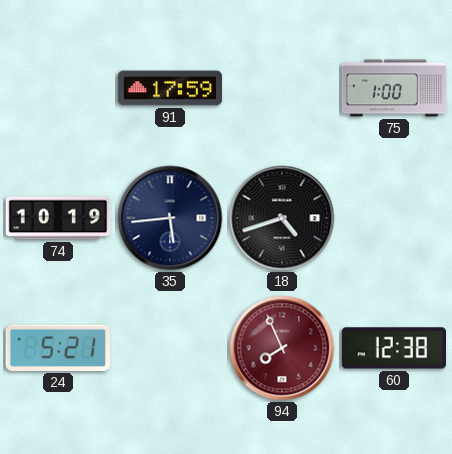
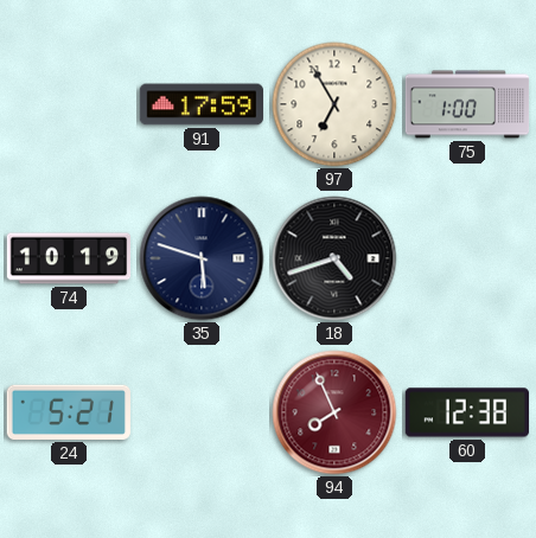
97: none -> 6:55 (334, 104)
35: 5:44 -> 5:48 (202, 258)
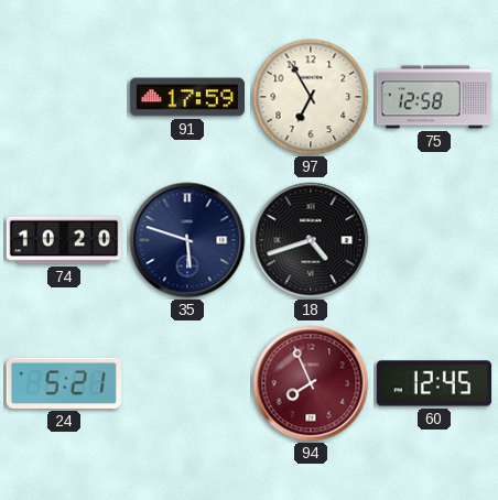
75: 1:00 -> 12:58 (434, 97)
74: 10:19 -> 10:20 (64, 240)
60: 12:38 -> 12:45 (433, 383)
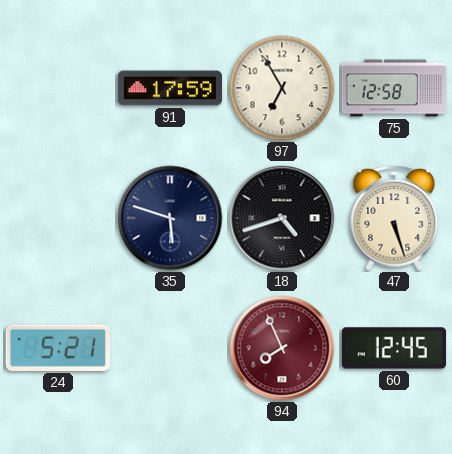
74: 10:20 -> none (64, 240)
47: none -> 5:27 (394, 218)
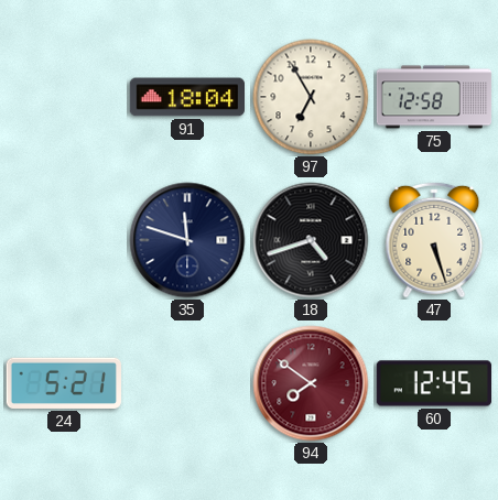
91: 17:59 -> 18:04 (187, 97)
35: 5:48 -> 11:48 (187, 240)
94: 7:56 -> 7:51 (311, 383)
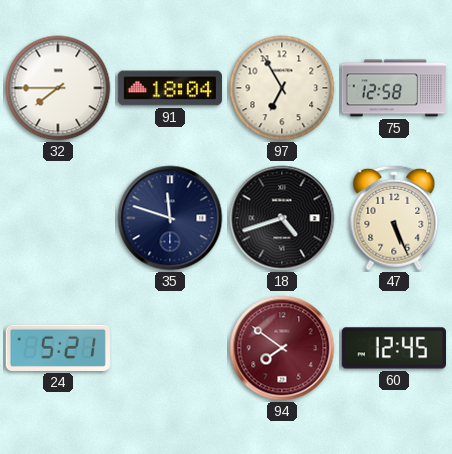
32: none -> 7:45 (58, 88)
47: 5:27 -> 5:26 (394, 218)
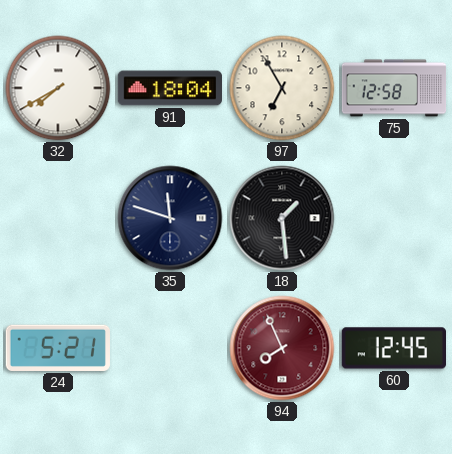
32: 7:45 -> 7:40 (58, 88)
18: 4:42 -> 1:29 (282, 218)
47: 5:26 -> none (394, 218)
94: 7:51 -> 7:56 (282, 348)
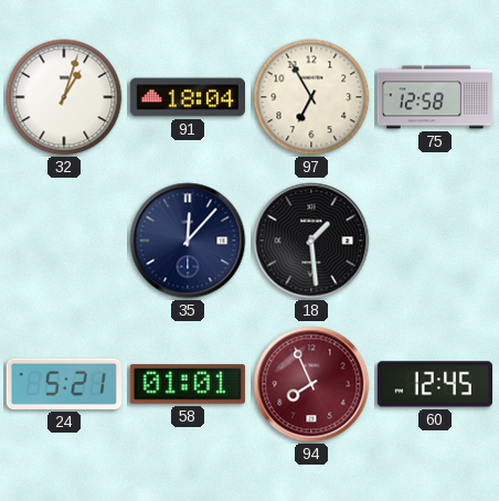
32: 7:40 -> 1:03 (64, 97)
35: 11:48 -> 12:07 (188, 241)
58: none -> 01:01 (188, 384)
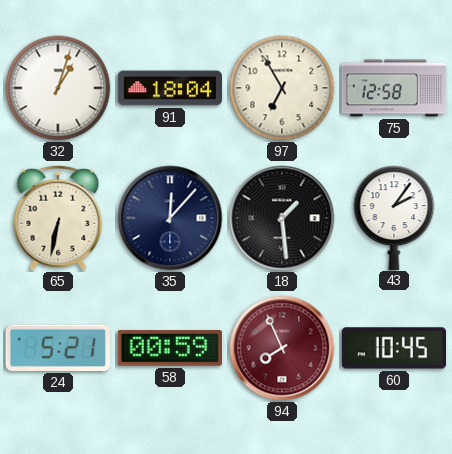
65: none -> 6:32 (58, 218)
43: none -> 2:06 (394, 217)
58: 01:01 -> 00:59 (170, 348)
60: 12:45 -> 10:45 (393, 348)
